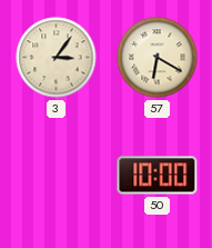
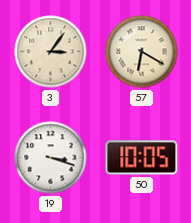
19: none -> 3:18 (51, 158)
50: 10:00 -> 10:05 (142, 158)
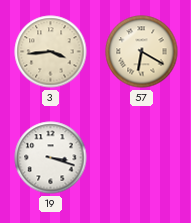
3: 3:06 -> 3:44 (51, 52)
50: 10:05 -> none (142, 158)
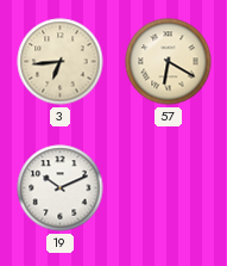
3: 3:44 -> 6:44 (61, 62)
19: 3:18 -> 10:11 (61, 188)
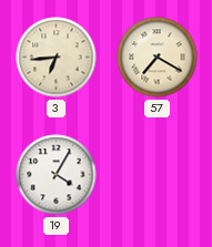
57: 6:20 -> 7:20 (158, 58)
19: 10:11 -> 4:05 (57, 175)
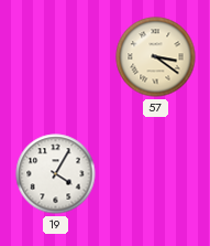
3: 6:44 -> none (57, 58)
57: 7:20 -> 3:21 (156, 57)
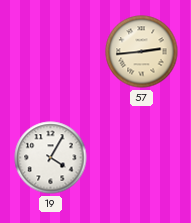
57: 3:21 -> 2:44 (142, 52)
